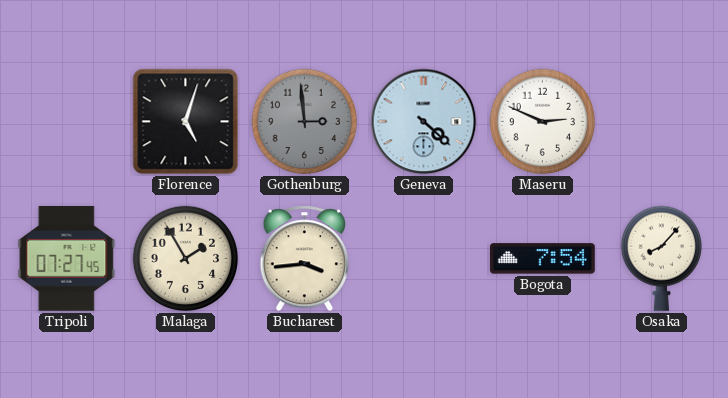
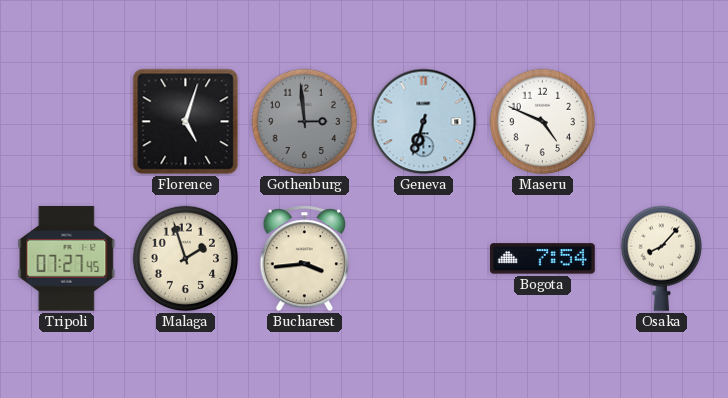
Geneva: 4:22 -> 6:33 (424, 122)
Maseru: 2:49 -> 4:49 (543, 122)
Malaga: 1:55 -> 1:57 (186, 259)
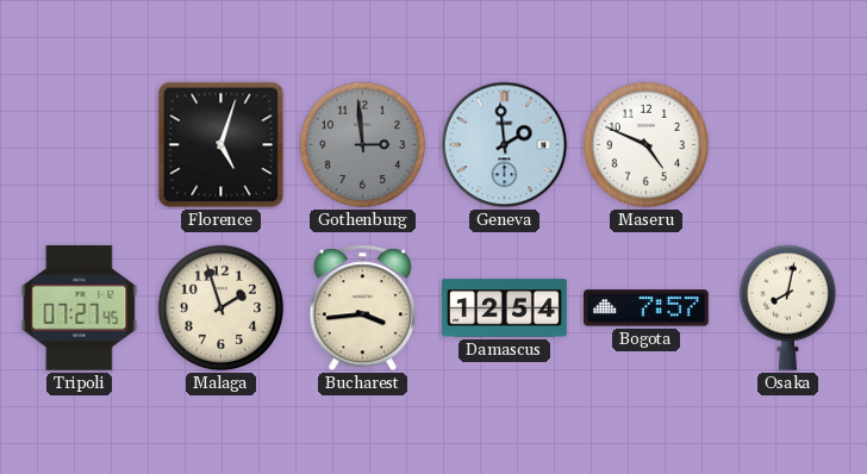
Geneva: 6:33 -> 1:59 (505, 145)
Damascus: none -> 12:54 (505, 308)
Bogota: 7:54 -> 7:57 (647, 308)
Osaka: 8:07 -> 8:02 (787, 307)
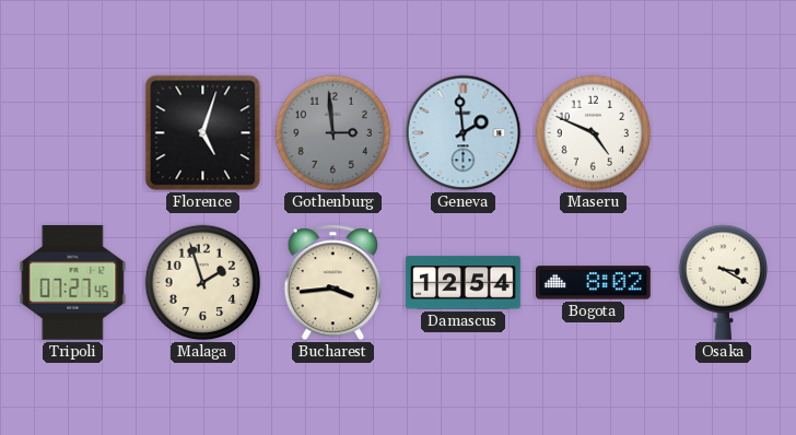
Bogota: 7:57 -> 8:02 (594, 283)
Osaka: 8:02 -> 3:20 (723, 282)
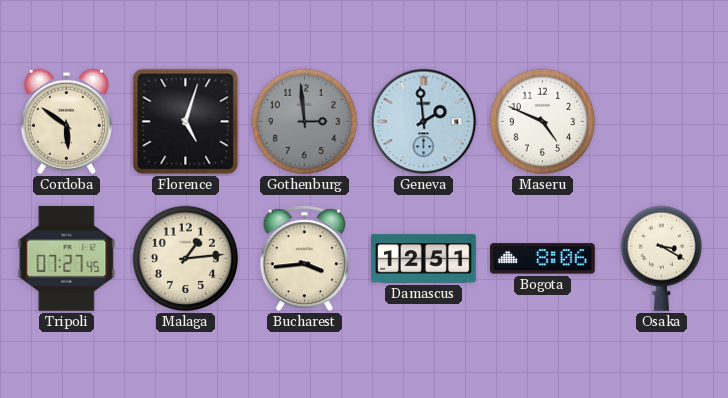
Cordoba: none -> 5:51 (66, 121)
Malaga: 1:57 -> 1:14 (186, 259)
Damascus: 12:54 -> 12:51 (424, 259)
Bogota: 8:02 -> 8:06 (543, 259)
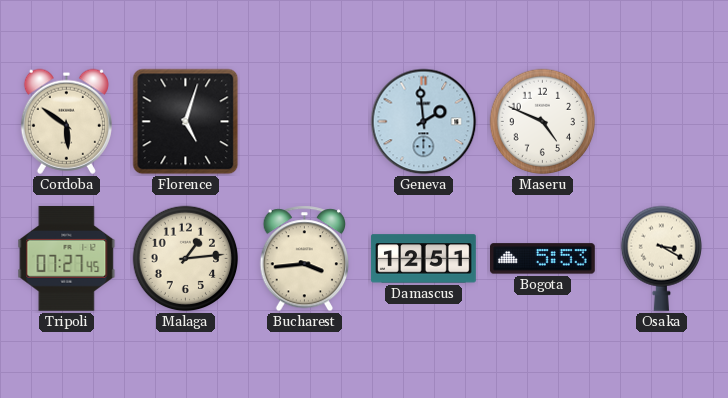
Gothenburg: 2:59 -> none (305, 122)
Bogota: 8:06 -> 5:53 (543, 259)
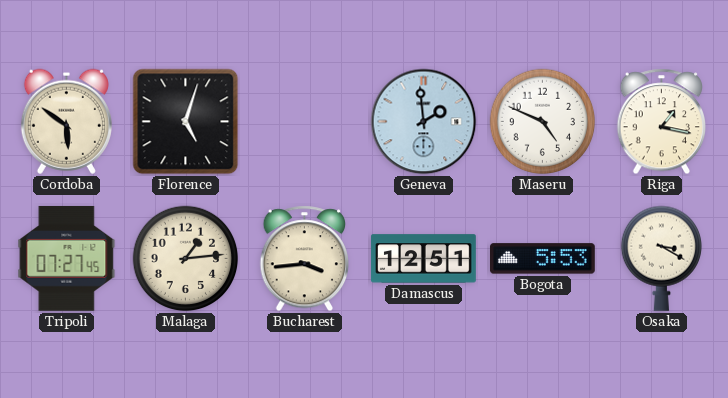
Riga: none -> 1:17 (662, 122)
